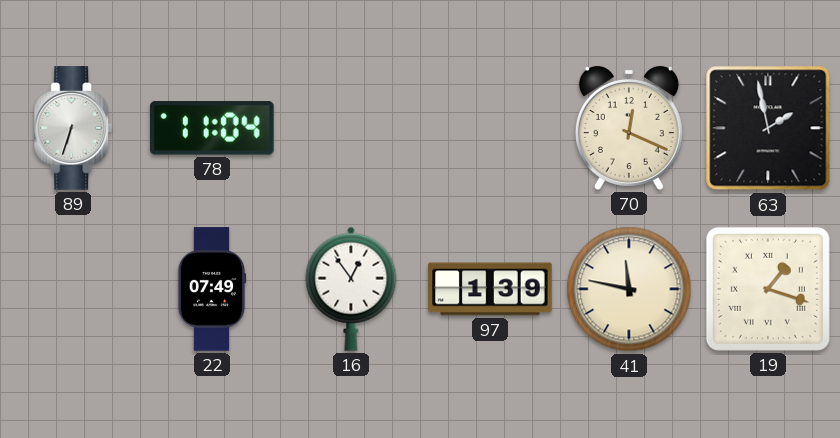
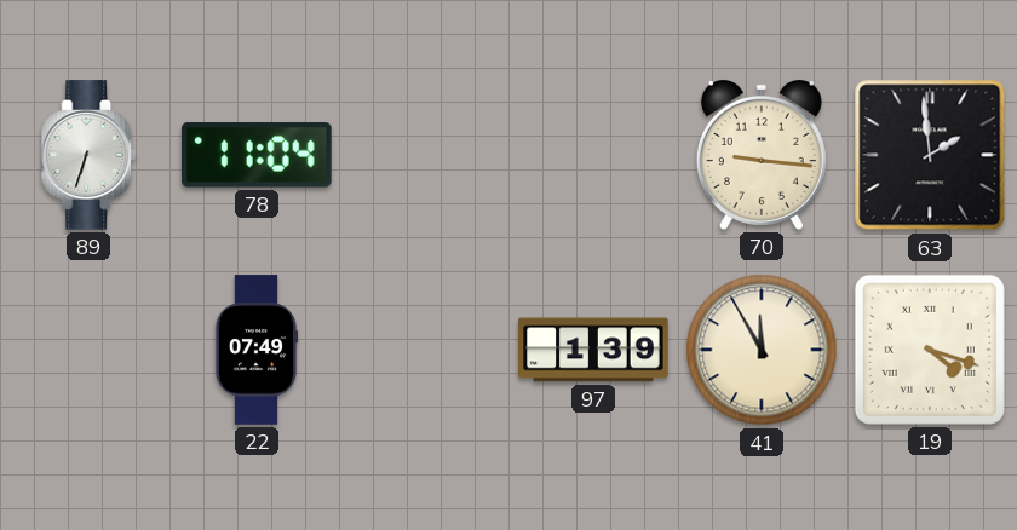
70: 12:19 -> 9:16 (762, 155)
63: 1:58 -> 1:59 (930, 155)
16: 12:54 -> none (351, 289)
41: 11:47 -> 11:55 (762, 350)
19: 1:18 -> 4:18 (930, 350)
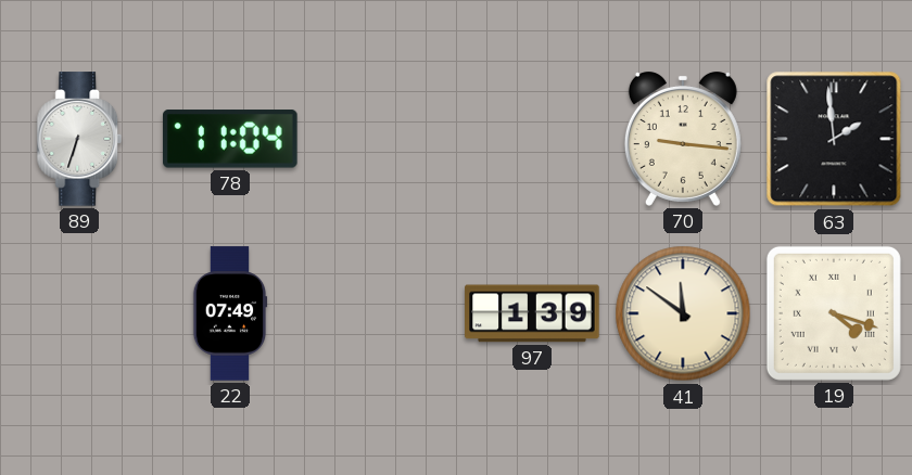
41: 11:55 -> 11:51 (683, 313)
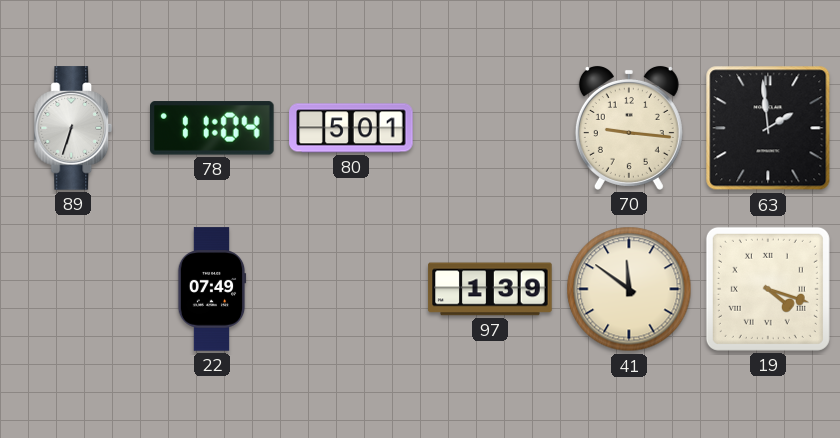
80: none -> 5:01 (351, 128)
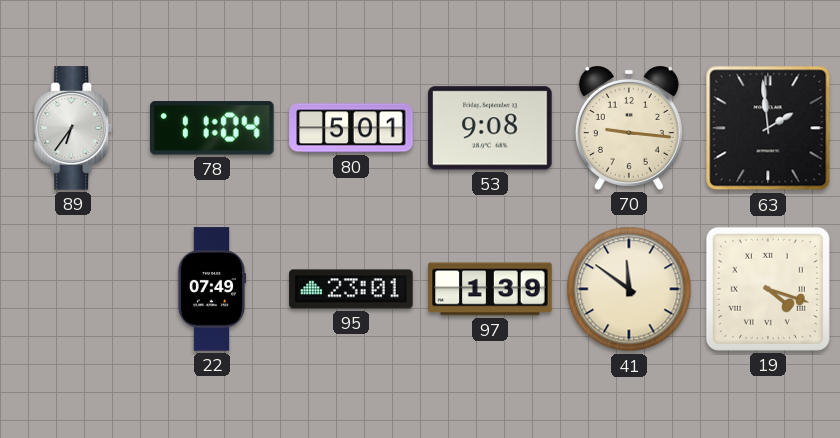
89: 6:33 -> 6:36 (73, 128)
53: none -> 9:08 (490, 128)
95: none -> 23:01 (351, 289)
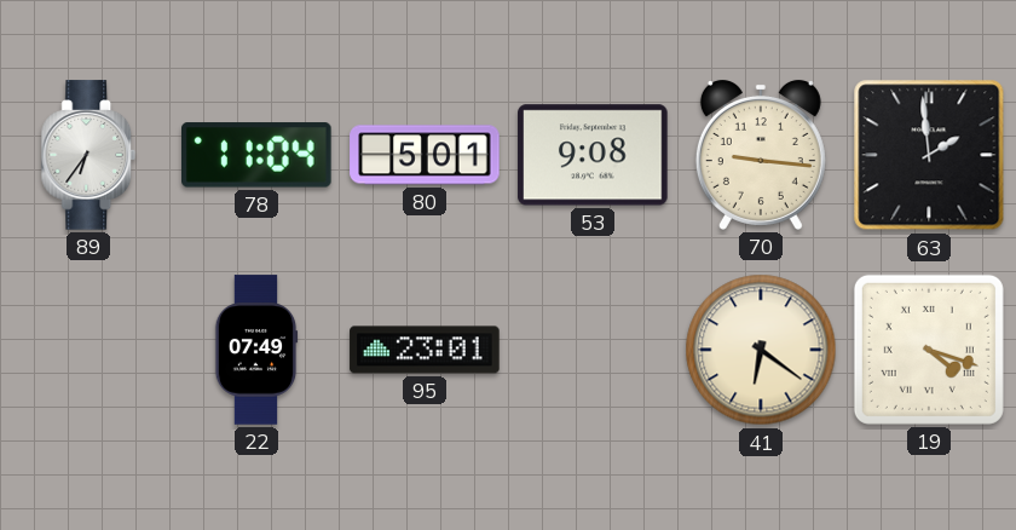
97: 1:39 -> none (490, 289)
41: 11:51 -> 6:21 (761, 350)
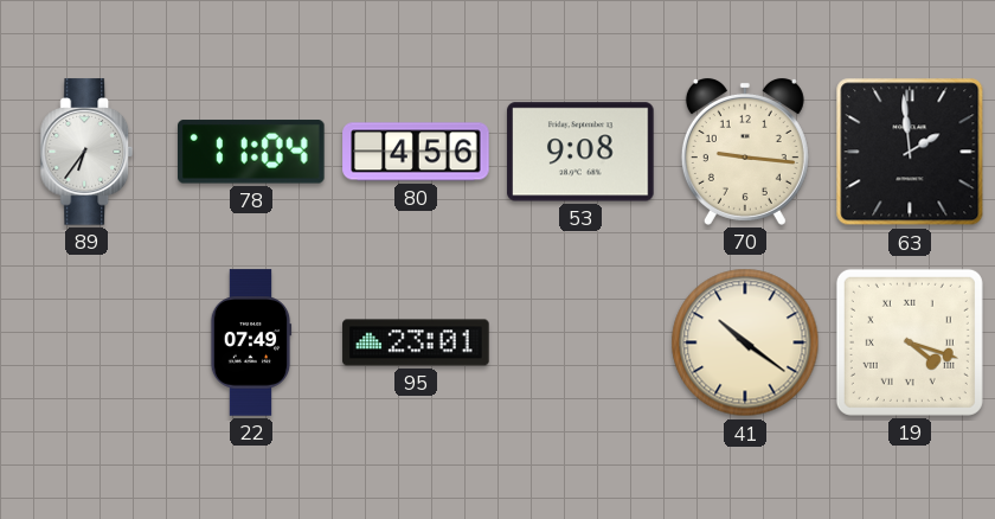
80: 5:01 -> 4:56 (416, 152)
41: 6:21 -> 10:21 (745, 342)
